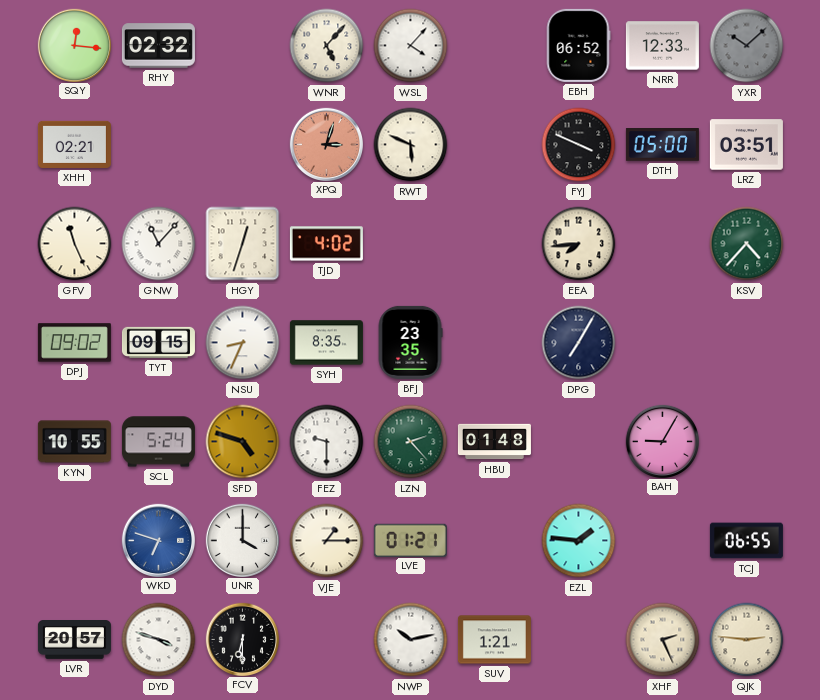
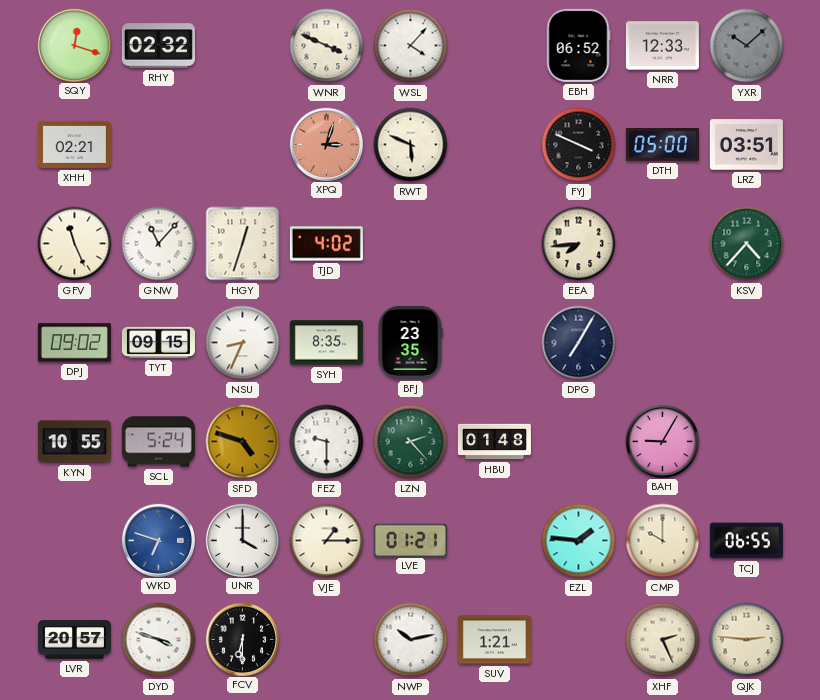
SQY: 12:16 -> 12:18 (74, 45)
WNR: 5:07 -> 3:49 (327, 46)
CMP: none -> 10:00 (663, 541)
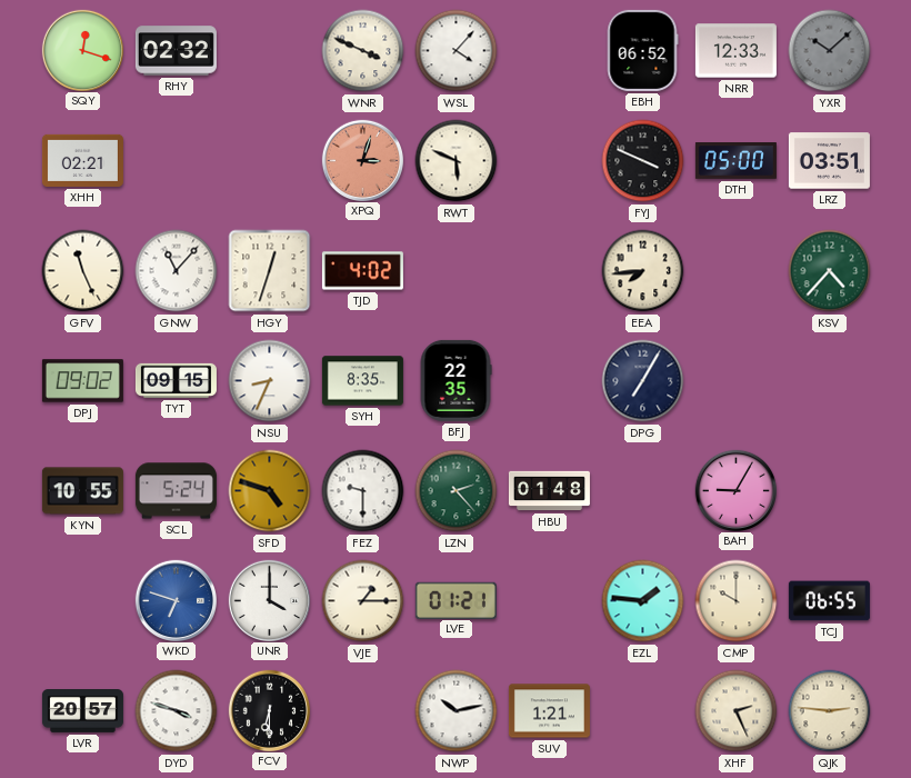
BFJ: 23:35 -> 22:35 (456, 380)
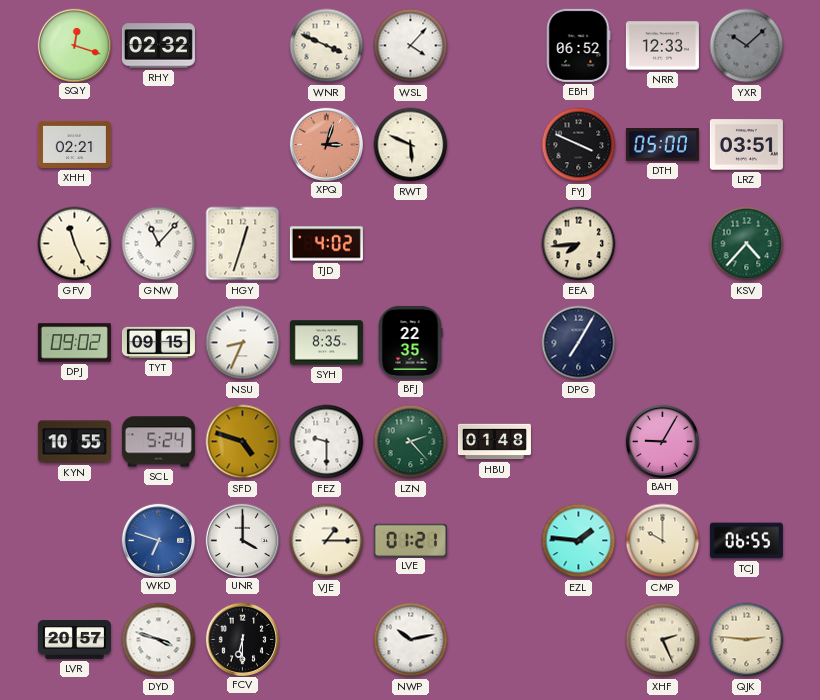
SUV: 1:21 -> none (549, 711)
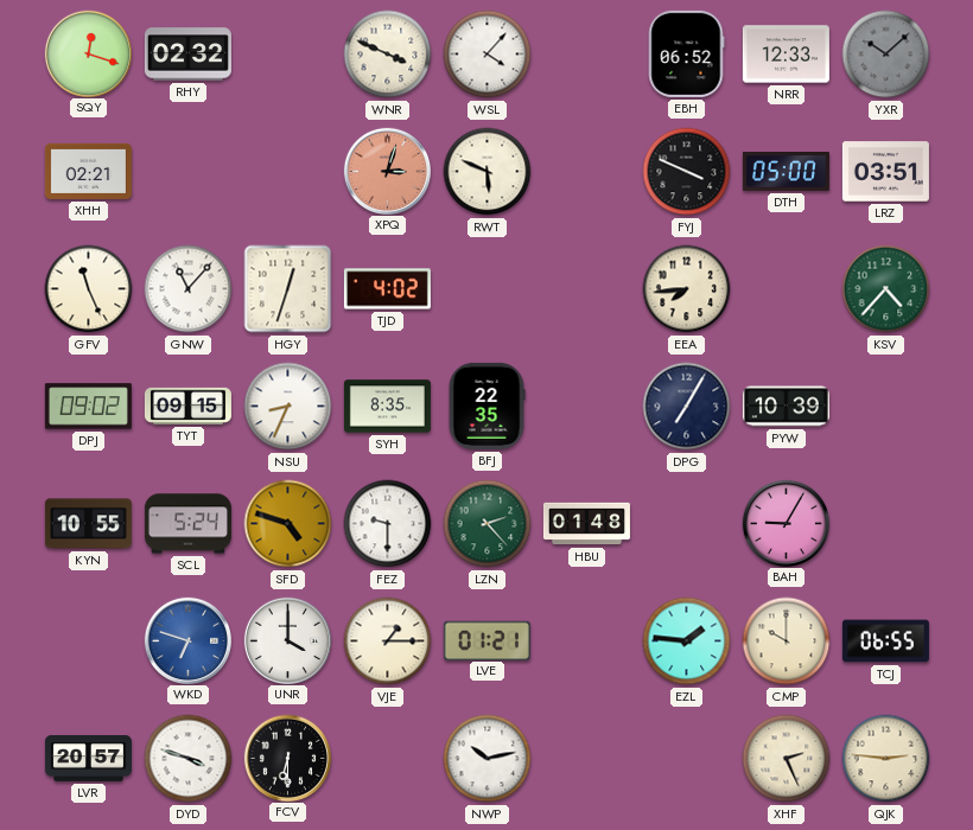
PYW: none -> 10:39 (786, 407)
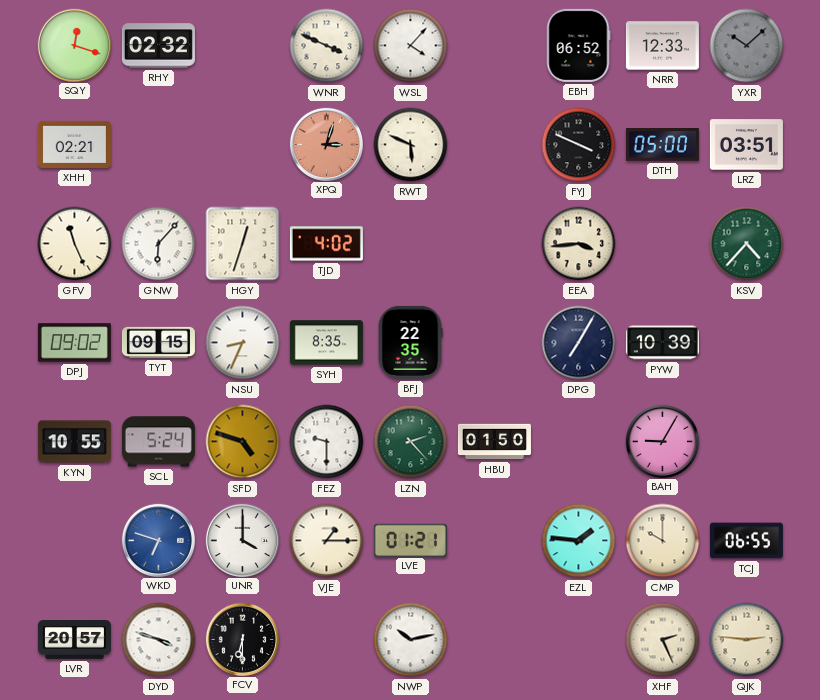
GNW: 11:07 -> 6:07 (159, 244)
EEA: 7:44 -> 3:44 (579, 244)
HBU: 01:48 -> 01:50 (494, 442)
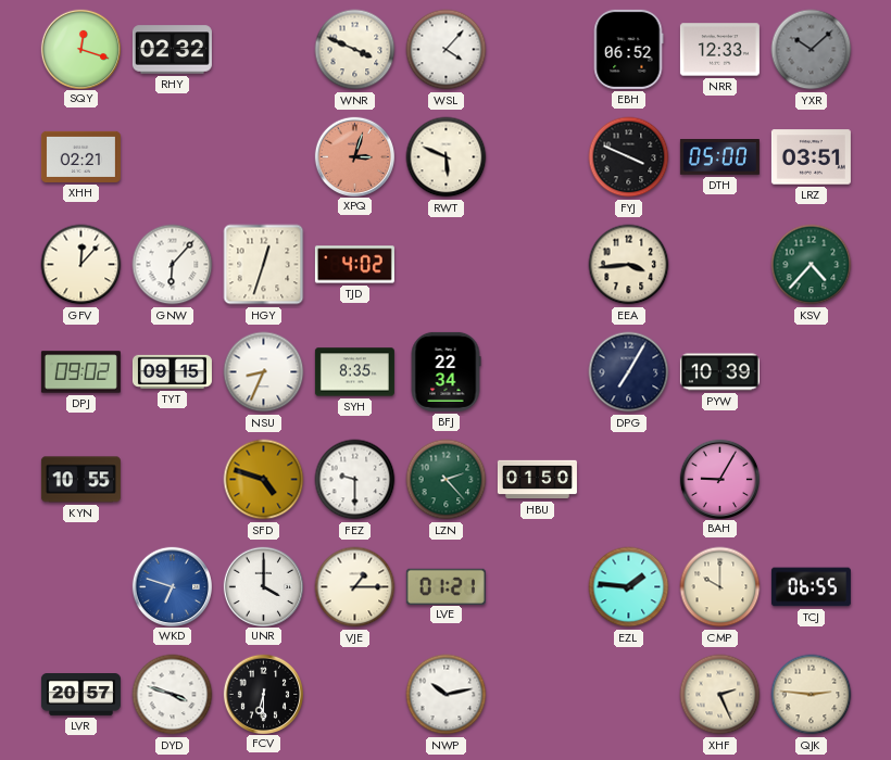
GFV: 11:26 -> 12:07 (81, 265)
BFJ: 22:35 -> 22:34 (446, 371)
SCL: 5:24 -> none (158, 442)
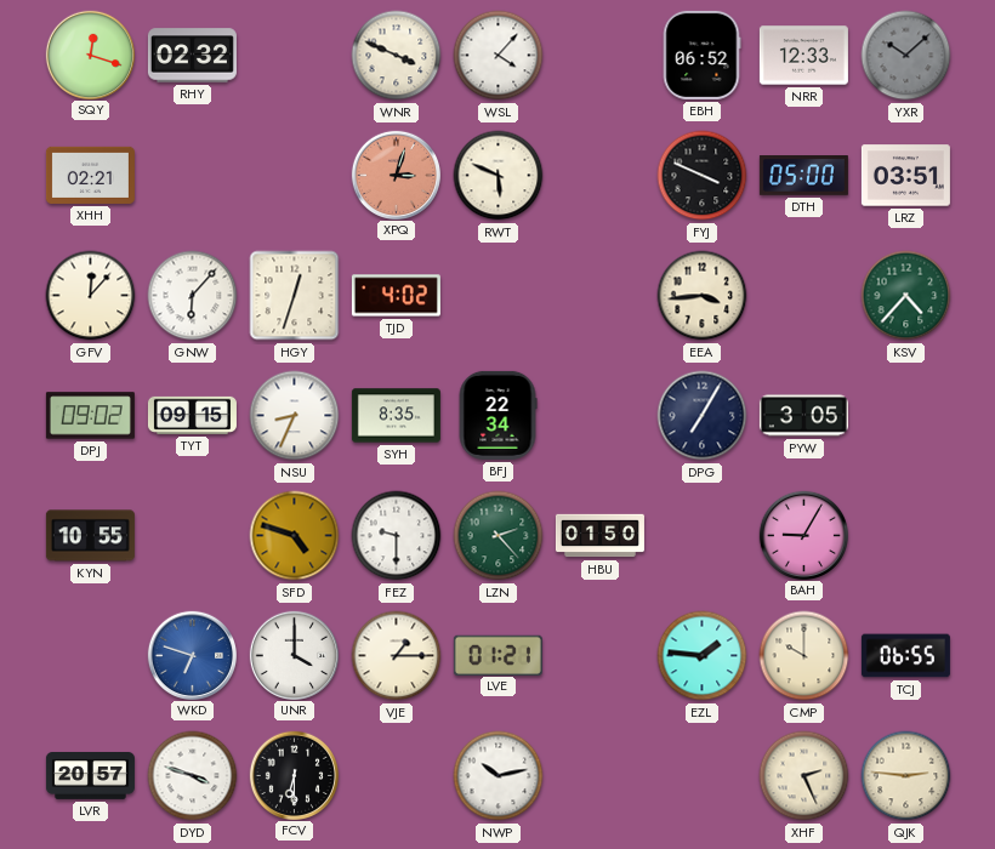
PYW: 10:39 -> 3:05 (803, 416)
